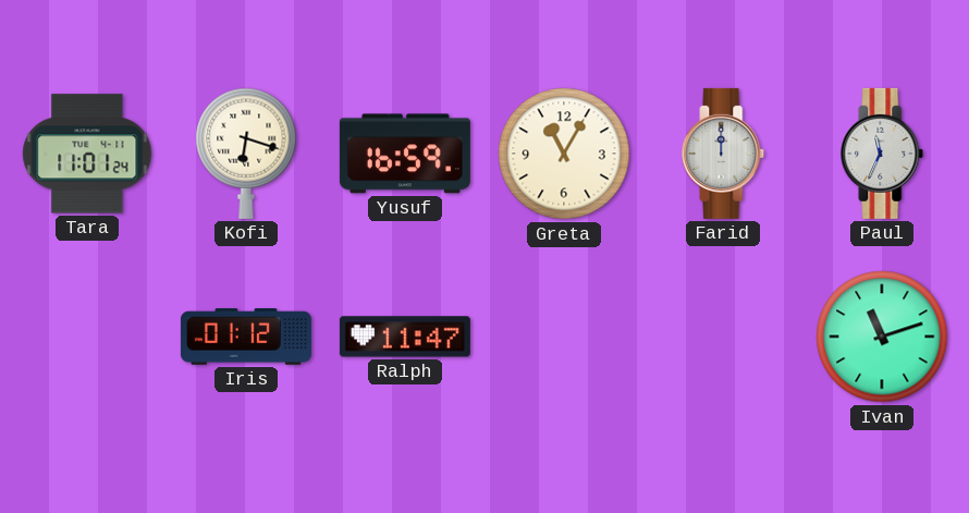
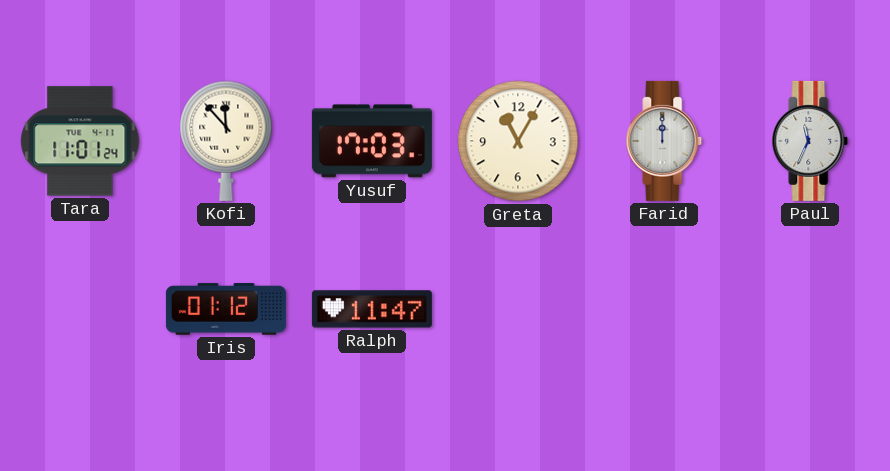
Kofi: 6:18 -> 11:53 (226, 141)
Yusuf: 16:59 -> 17:03 (372, 141)
Ivan: 11:12 -> none (882, 337)
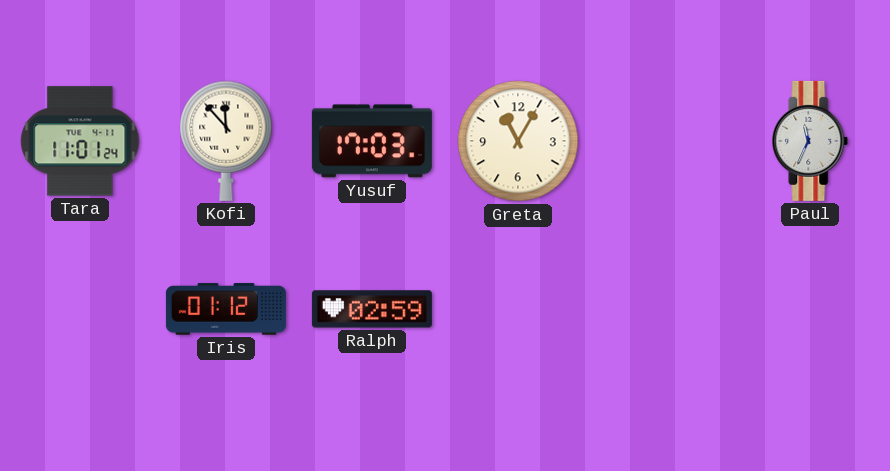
Farid: 12:00 -> none (664, 141)
Ralph: 11:47 -> 02:59 (372, 309)
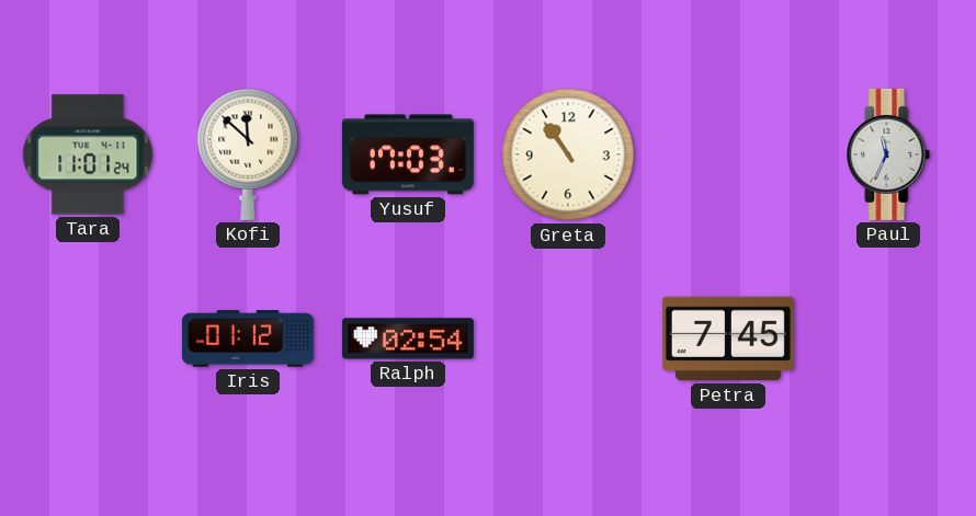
Kofi: 11:53 -> 11:52 (248, 154)
Greta: 11:05 -> 10:54 (568, 154)
Ralph: 02:59 -> 02:54 (408, 339)
Petra: none -> 7:45 (728, 339)
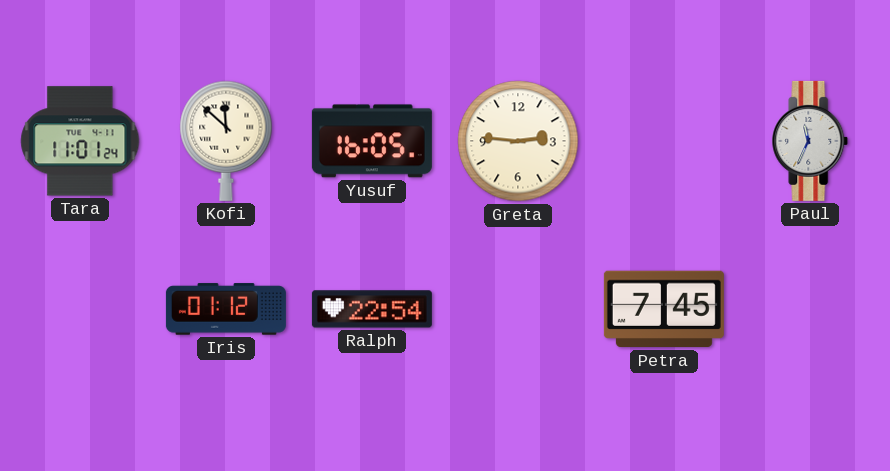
Yusuf: 17:03 -> 16:05 (372, 141)
Greta: 10:54 -> 2:46 (518, 141)
Ralph: 02:54 -> 22:54 (372, 309)
